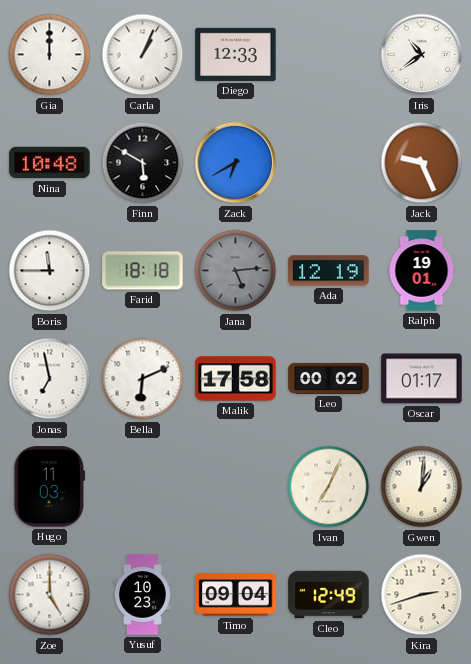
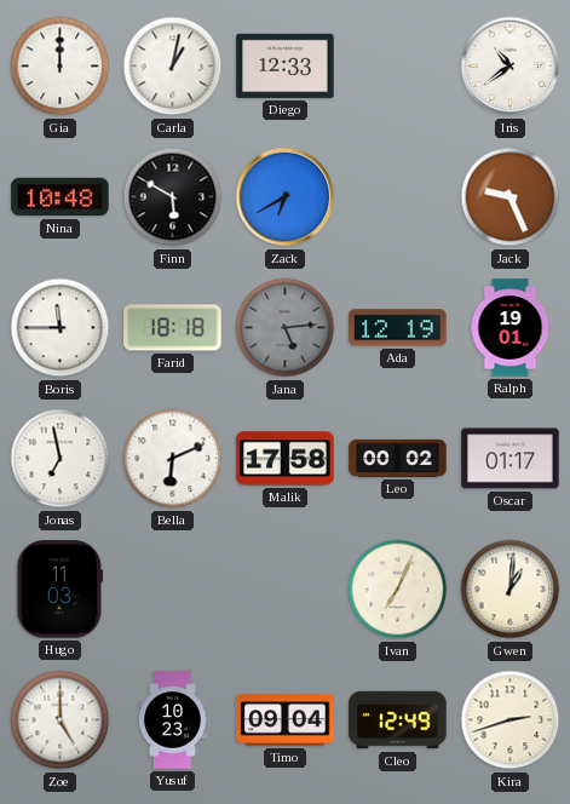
Carla: 1:04 -> 1:02 (173, 67)
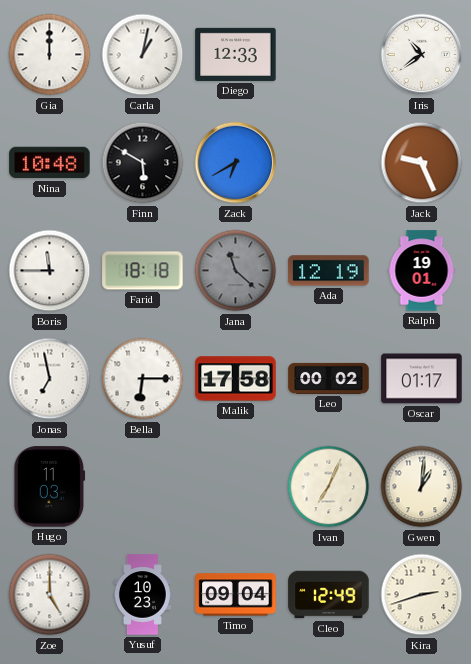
Jana: 5:14 -> 11:22 (236, 271)
Bella: 6:11 -> 6:15 (143, 379)
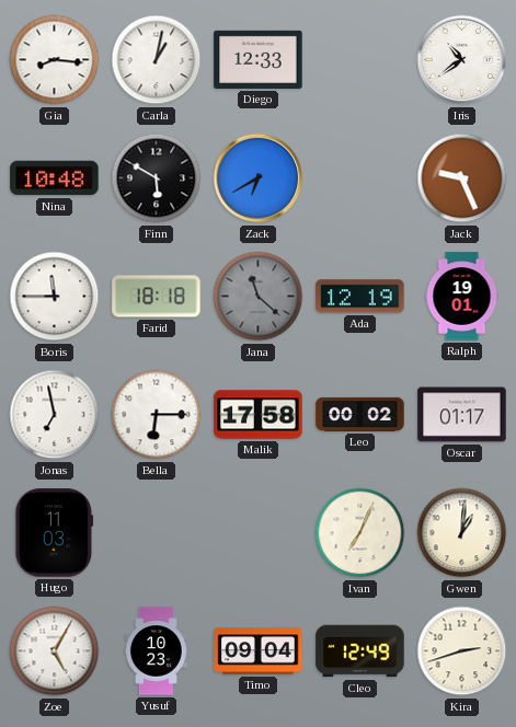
Gia: 12:00 -> 8:16 (55, 60)
Zoe: 5:00 -> 5:05 (55, 651)
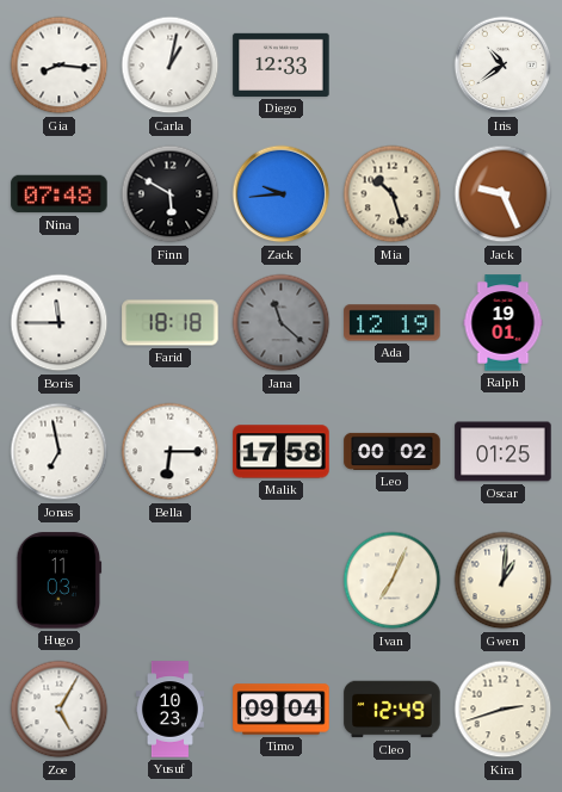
Nina: 10:48 -> 07:48 (60, 194)
Zack: 6:40 -> 9:44 (282, 194)
Mia: none -> 10:27 (393, 194)
Oscar: 01:17 -> 01:25 (504, 452)
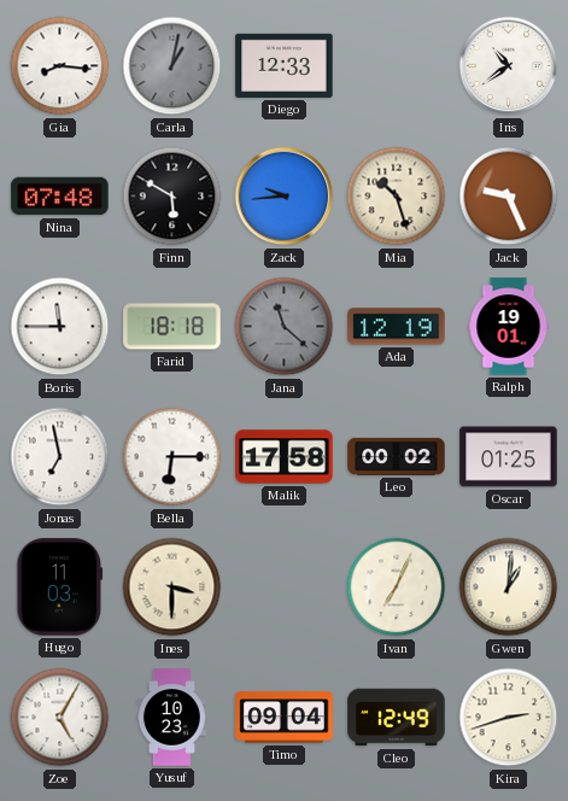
Carla dial: white -> grey (172, 66)
Ines: none -> 3:30 (172, 587)
